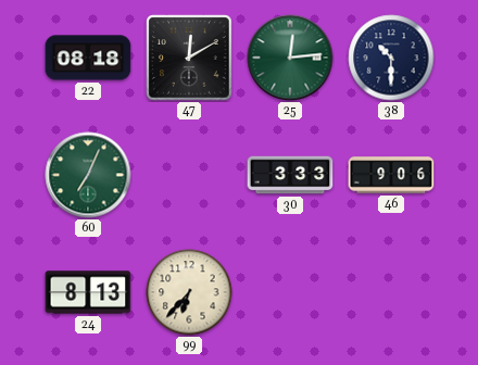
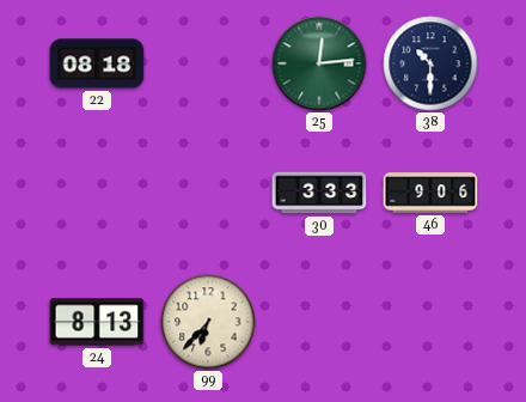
47: 12:10 -> none (189, 58)
60: 7:04 -> none (88, 175)
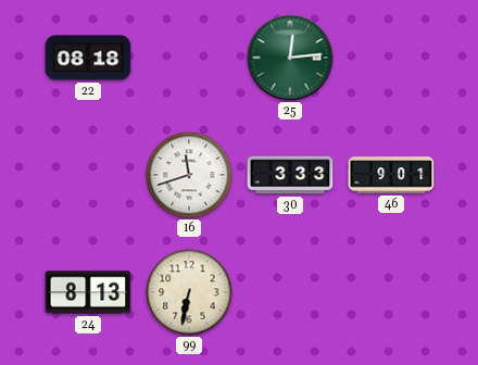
38: 10:30 -> none (430, 63)
16: none -> 11:42 (189, 175)
46: 9:06 -> 9:01 (391, 175)
99: 6:37 -> 6:32 (189, 292)
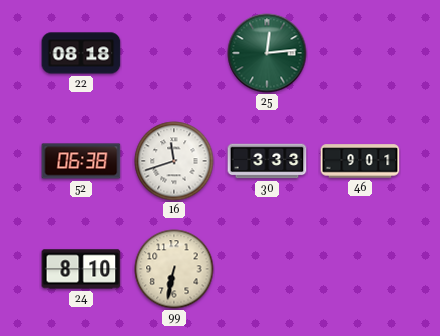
52: none -> 06:38 (81, 161)
24: 8:13 -> 8:10 (81, 269)
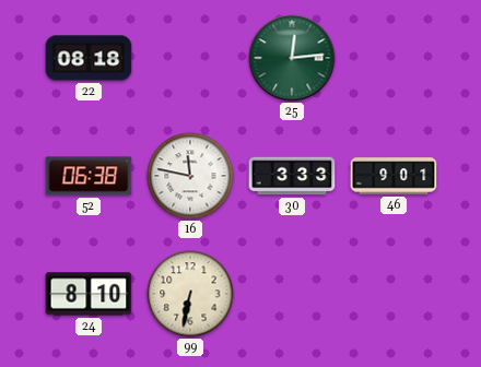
16: 11:42 -> 11:47 (190, 176)
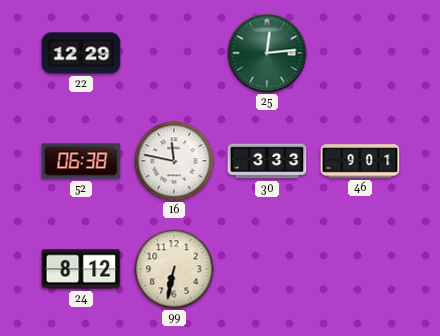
22: 08:18 -> 12:29 (81, 53)
24: 8:10 -> 8:12 (81, 269)
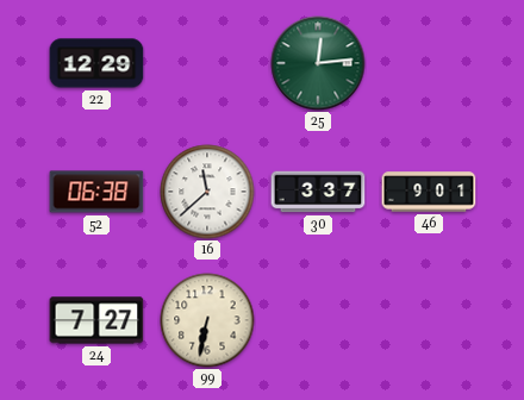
16: 11:47 -> 11:38 (207, 192)
30: 3:33 -> 3:37 (318, 192)
24: 8:12 -> 7:27 (96, 320)
